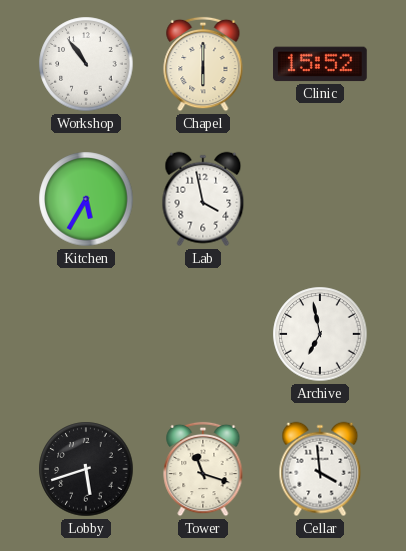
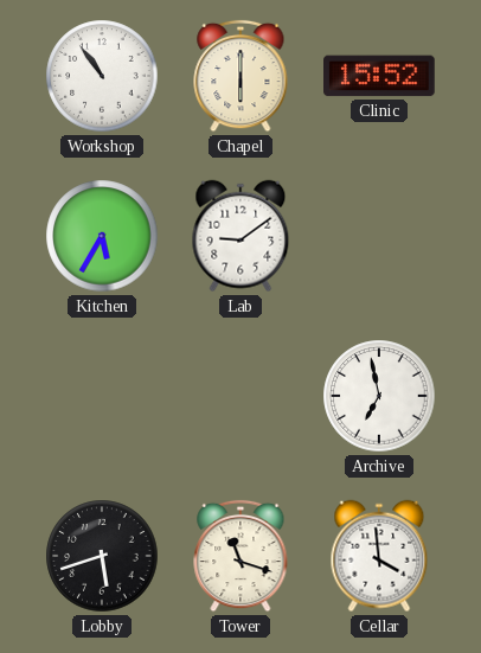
Lab: 3:58 -> 9:09 (240, 236)
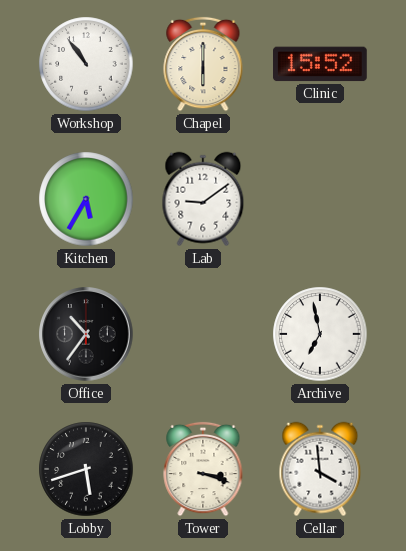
Office: none -> 10:36 (86, 334)
Tower: 11:18 -> 3:18 (203, 469)
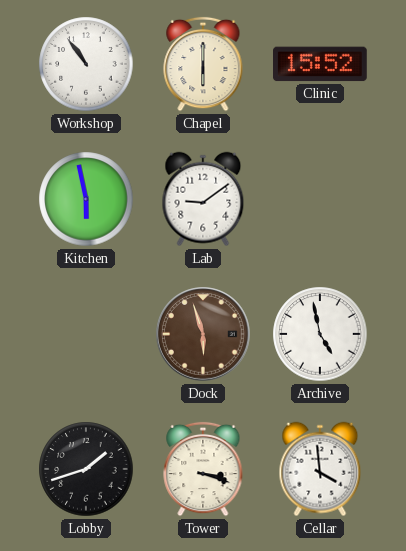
Kitchen: 5:35 -> 5:58 (86, 199)
Office: 10:36 -> none (86, 334)
Dock: none -> 5:57 (203, 334)
Archive: 6:58 -> 4:58 (320, 334)
Lobby: 5:42 -> 1:42 (86, 469)
